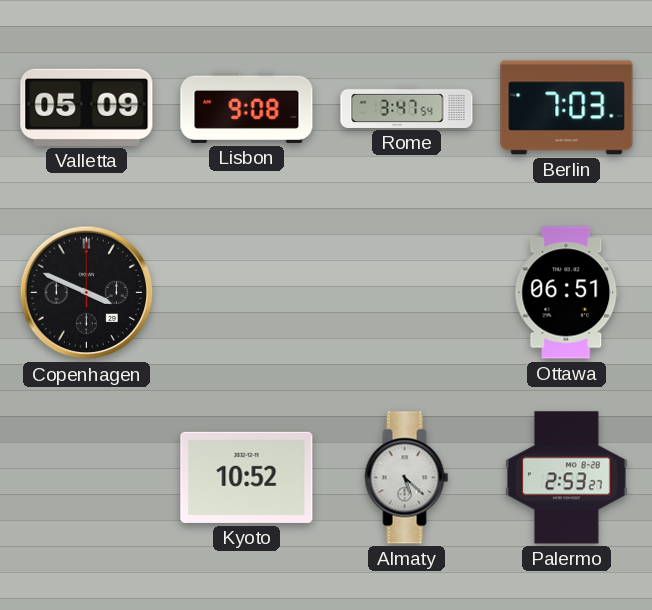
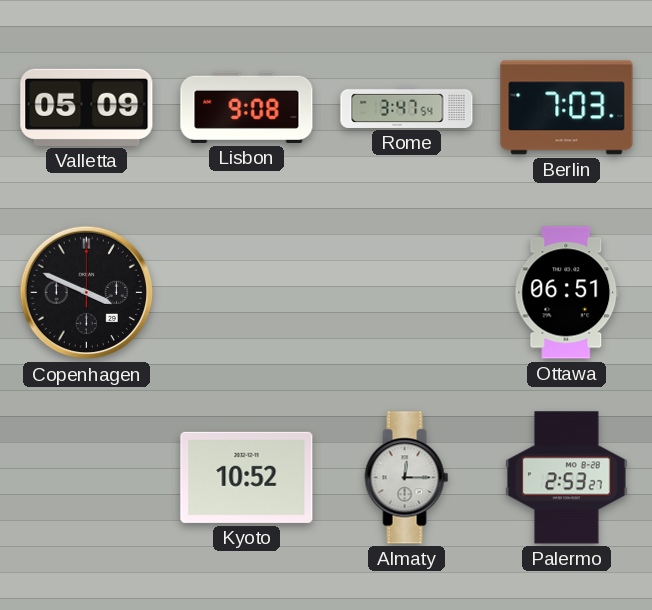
Almaty: 5:22 -> 12:15 (407, 478)
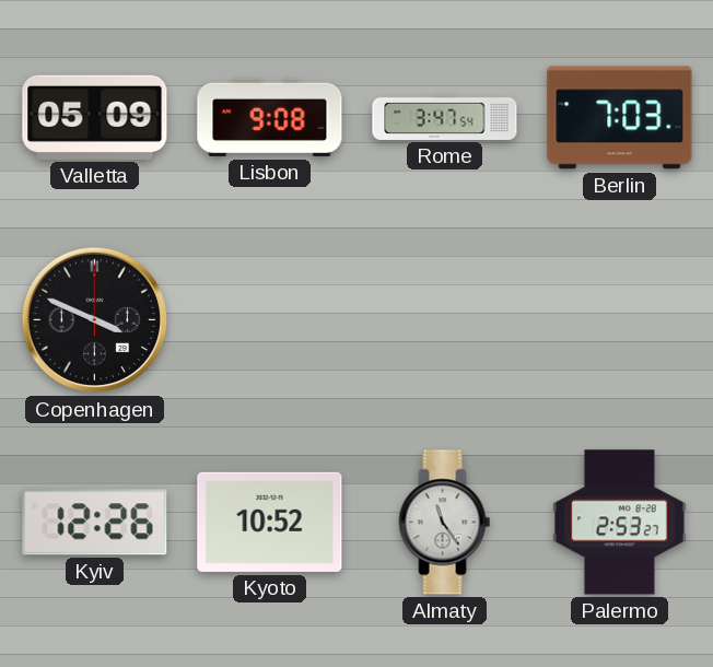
Ottawa: 06:51 -> none (567, 293)
Kyiv: none -> 12:26 (95, 523)
Almaty: 12:15 -> 11:24 (445, 523)
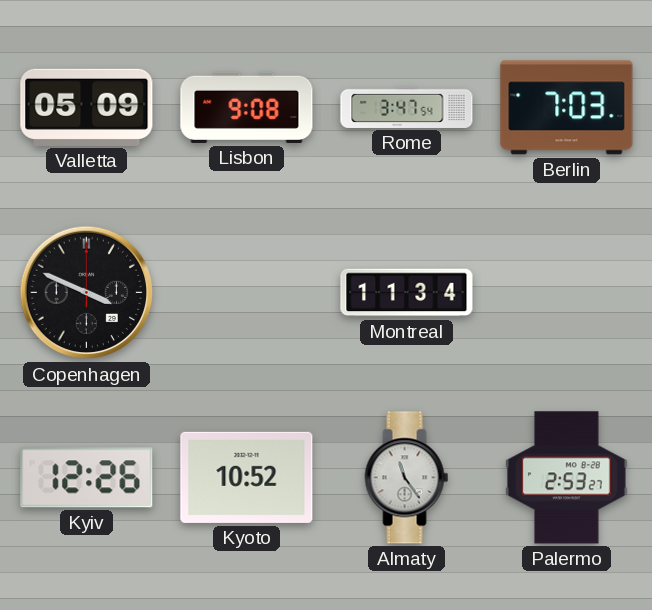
Montreal: none -> 11:34 (407, 293)
